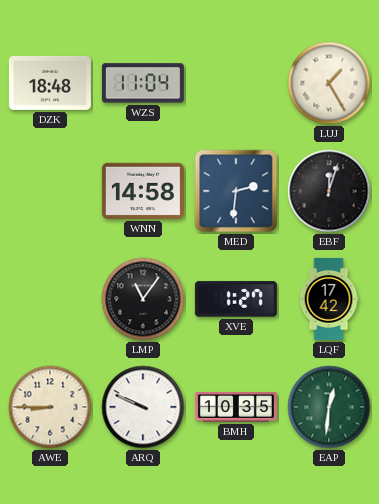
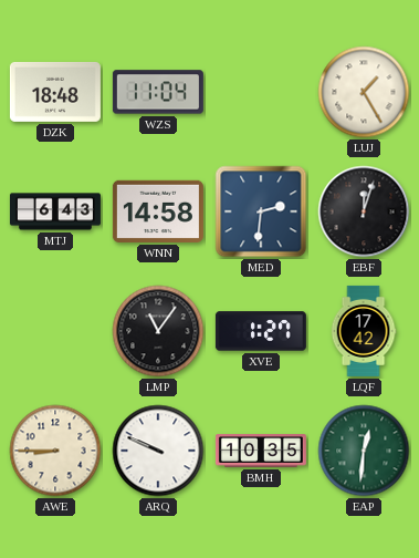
MTJ: none -> 6:43 (55, 211)
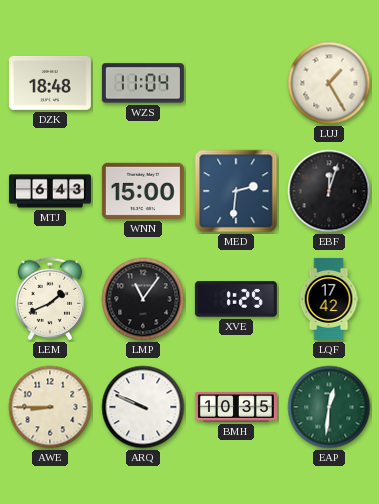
WNN: 14:58 -> 15:00 (143, 191)
LEM: none -> 1:41 (50, 299)
XVE: 1:27 -> 1:25 (236, 299)
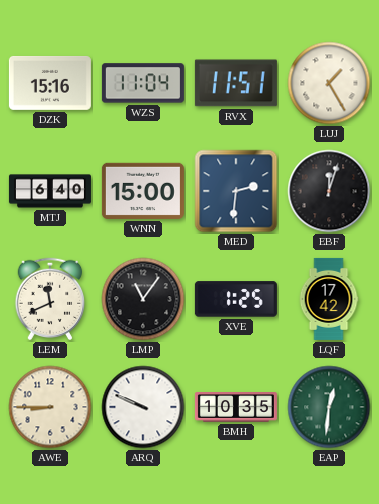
DZK: 18:48 -> 15:16 (50, 83)
RVX: none -> 11:51 (236, 83)
MTJ: 6:43 -> 6:40 (50, 191)
LEM: 1:41 -> 11:41 (50, 299)
